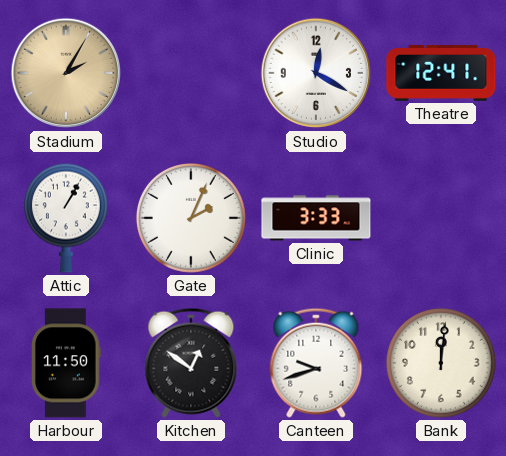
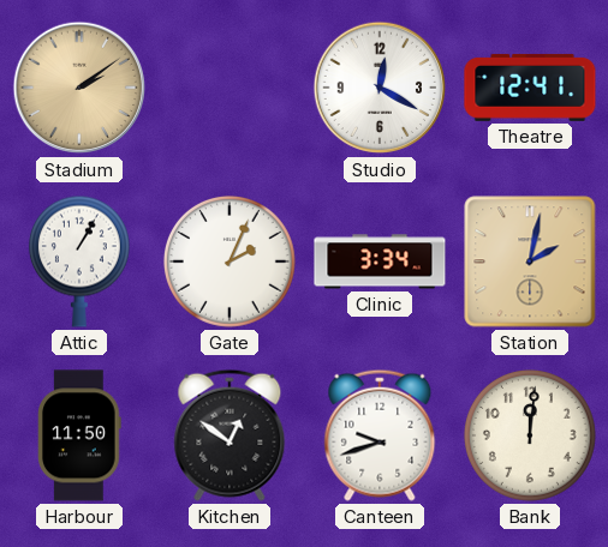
Stadium: 2:05 -> 2:09 (79, 88)
Clinic: 3:33 -> 3:34 (380, 262)
Station: none -> 2:02 (530, 262)
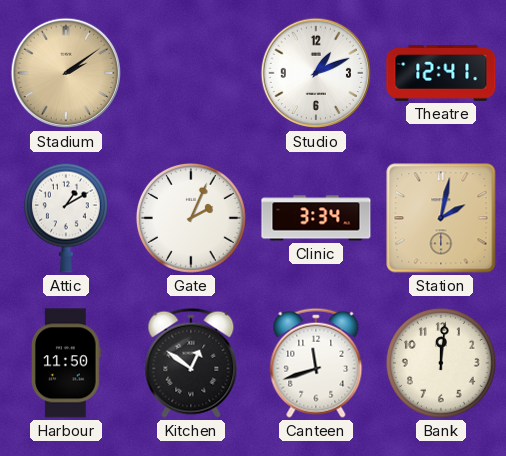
Studio: 12:20 -> 1:11 (316, 73)
Attic: 1:05 -> 1:10 (66, 218)
Canteen: 9:42 -> 11:42 (316, 363)
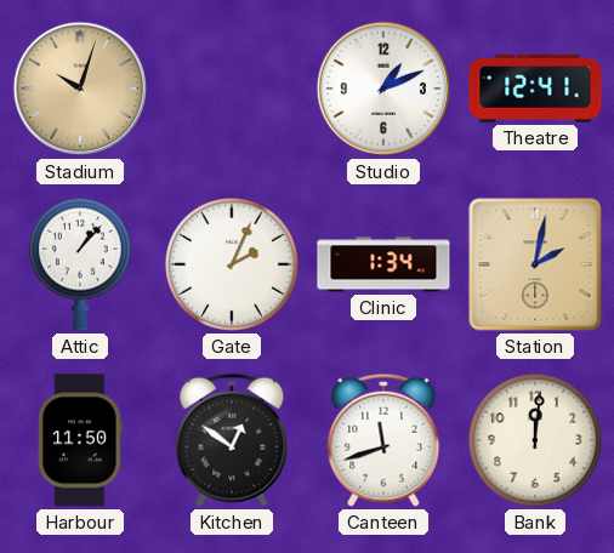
Stadium: 2:09 -> 10:03 (80, 89)
Attic: 1:10 -> 1:07 (80, 264)
Clinic: 3:34 -> 1:34 (383, 264)
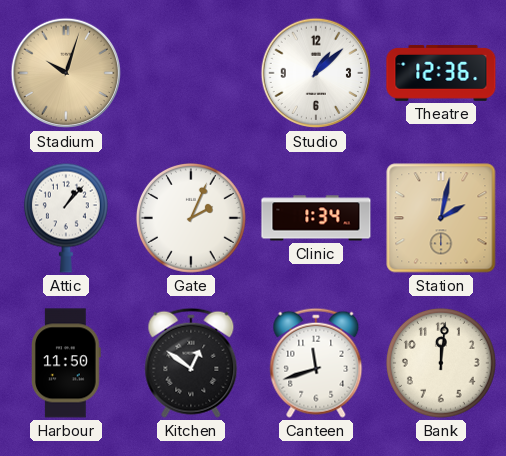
Studio: 1:11 -> 1:08 (316, 73)
Theatre: 12:41 -> 12:36 (441, 73)
